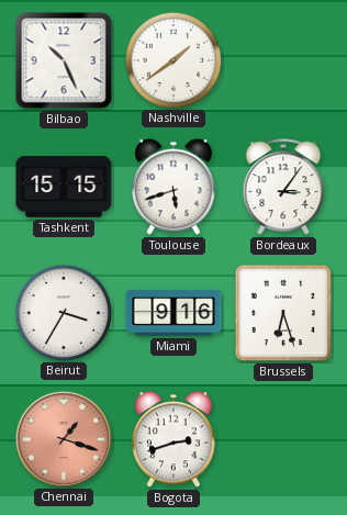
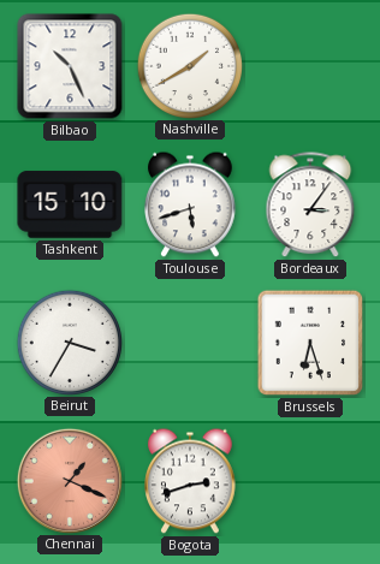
Nashville: 1:39 -> 1:40 (189, 65)
Tashkent: 15:15 -> 15:10 (70, 204)
Miami: 9:16 -> none (173, 313)
Chennai: 1:18 -> 1:19 (69, 480)
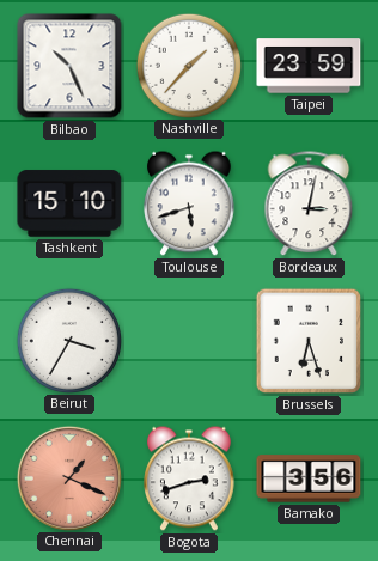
Nashville: 1:40 -> 1:37 (188, 65)
Taipei: none -> 23:59 (309, 66)
Bordeaux: 3:06 -> 3:02 (309, 205)
Bamako: none -> 3:56 (309, 478)
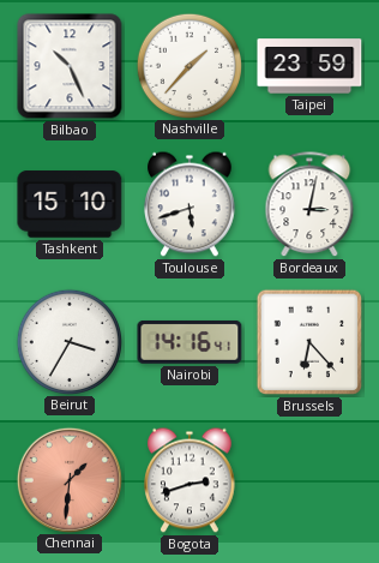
Nairobi: none -> 14:16 (189, 342)
Brussels: 6:27 -> 6:23 (309, 342)
Chennai: 1:19 -> 1:31 (68, 479)
Bamako: 3:56 -> none (309, 478)
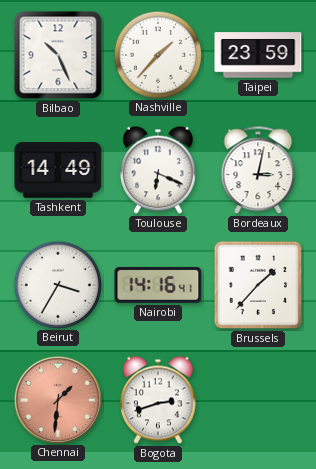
Tashkent: 15:10 -> 14:49 (58, 170)
Toulouse: 5:42 -> 6:19 (159, 170)
Brussels: 6:23 -> 1:37 (258, 285)
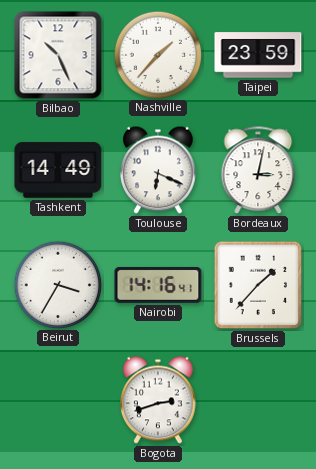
Chennai: 1:31 -> none (57, 399)
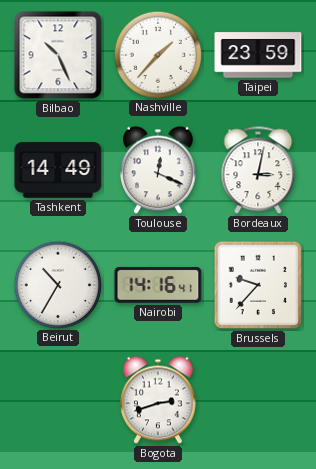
Toulouse: 6:19 -> 12:19 (159, 170)
Beirut: 3:35 -> 10:35 (57, 284)
Brussels: 1:37 -> 9:37 (258, 285)
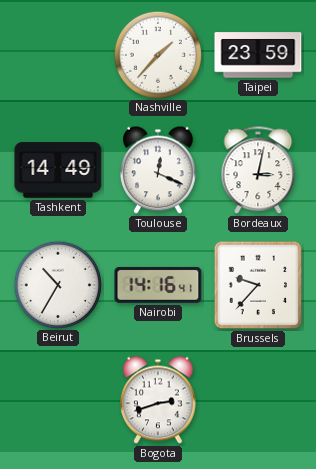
Bilbao: 10:26 -> none (58, 55)
